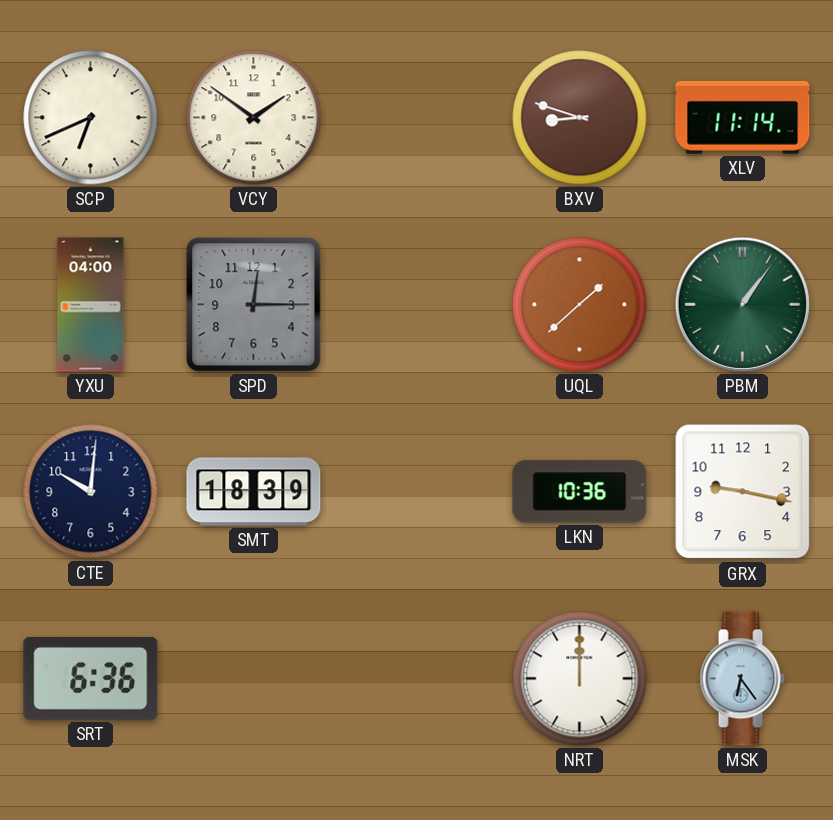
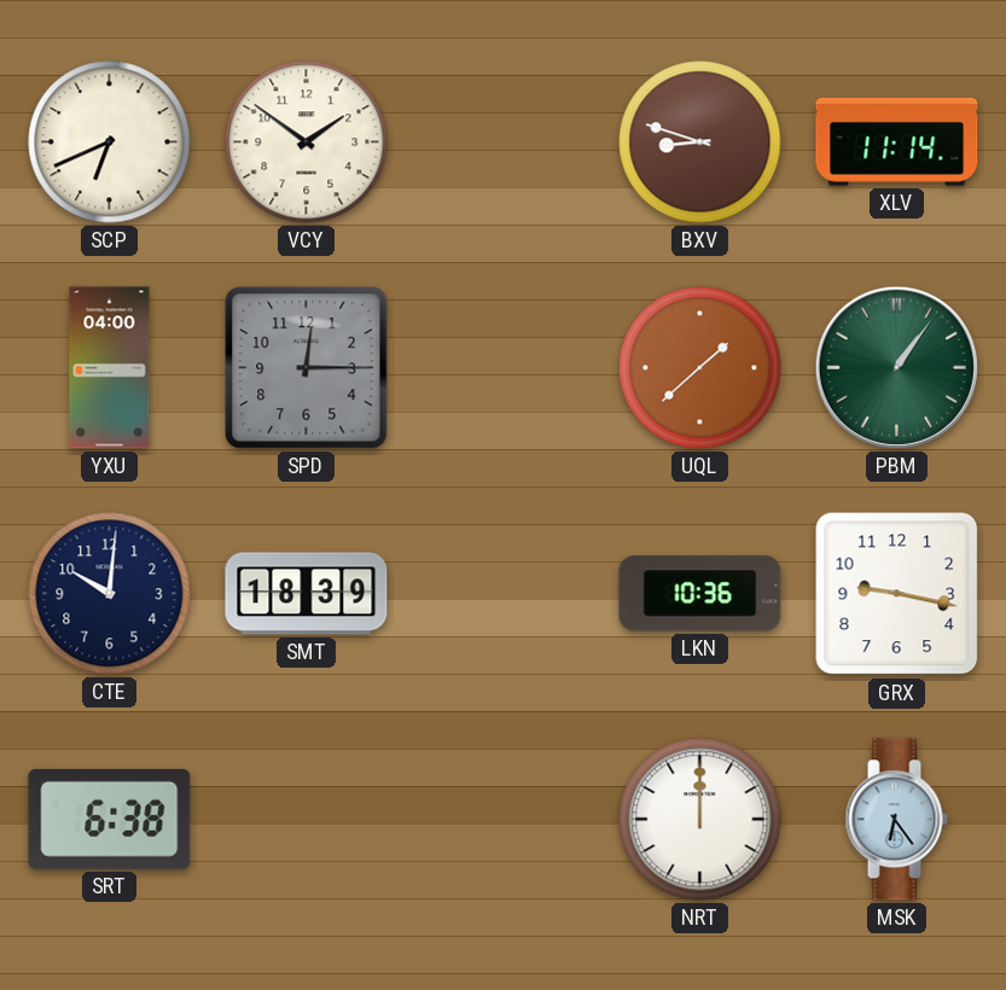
SRT: 6:36 -> 6:38 (110, 819)
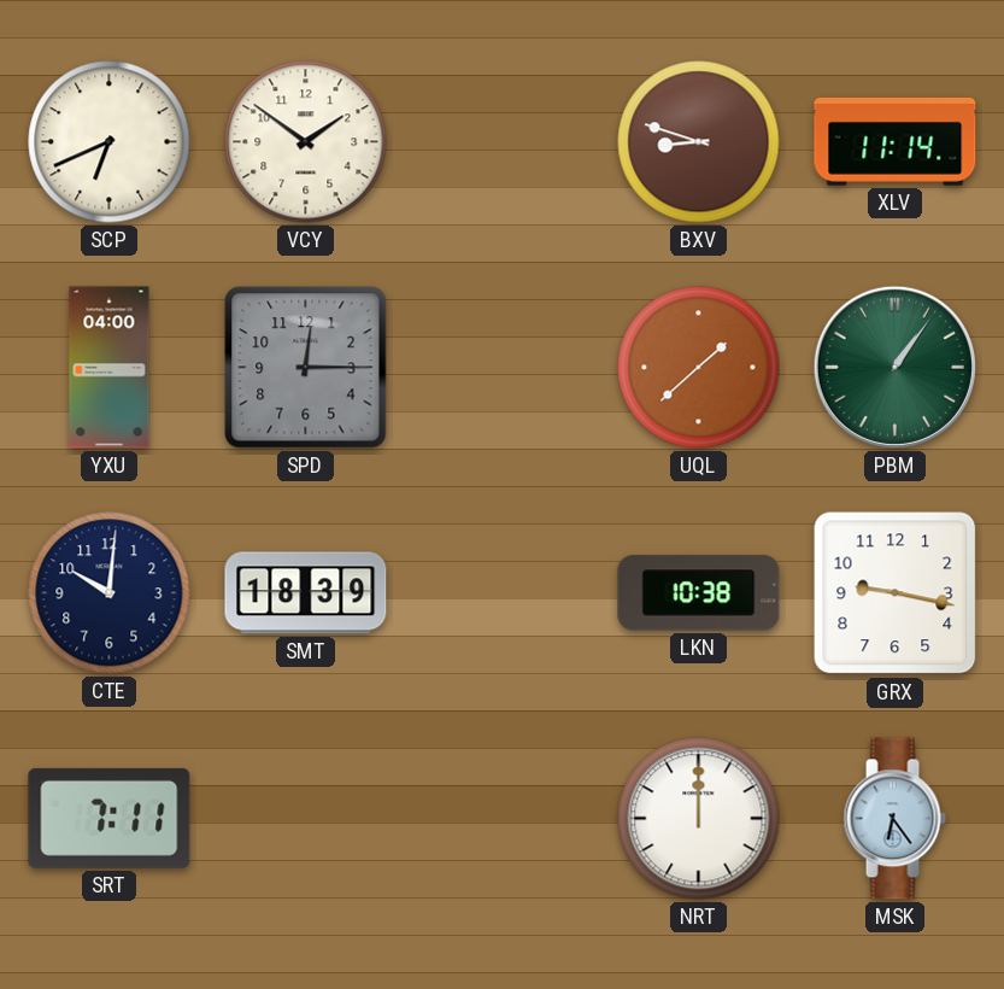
LKN: 10:36 -> 10:38 (699, 593)
SRT: 6:38 -> 7:11 (110, 818)
